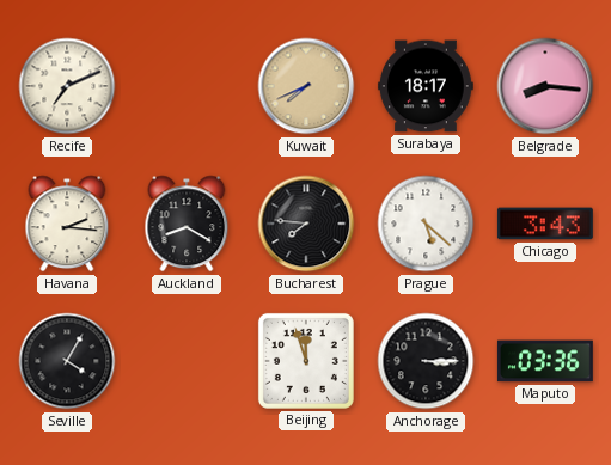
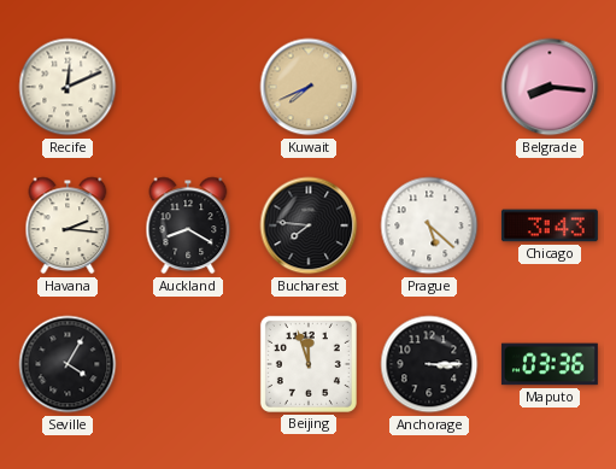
Recife: 7:11 -> 12:11 (68, 87)
Surabaya: 18:17 -> none (426, 86)
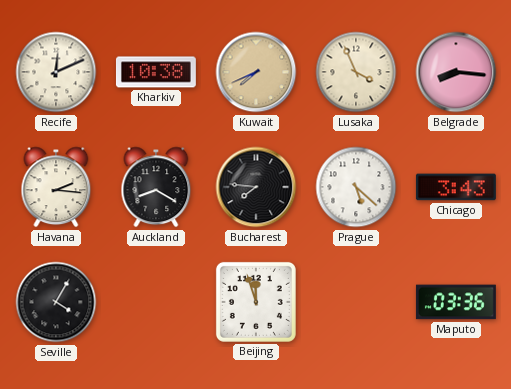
Kharkiv: none -> 10:38 (156, 72)
Lusaka: none -> 3:56 (356, 72)
Anchorage: 3:15 -> none (429, 364)
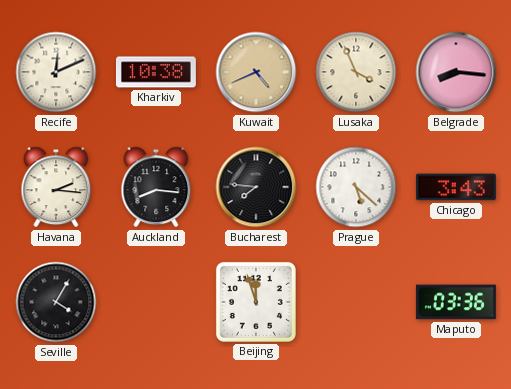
Kuwait: 7:41 -> 4:41 (256, 72)
Auckland: 8:20 -> 8:16 (156, 187)
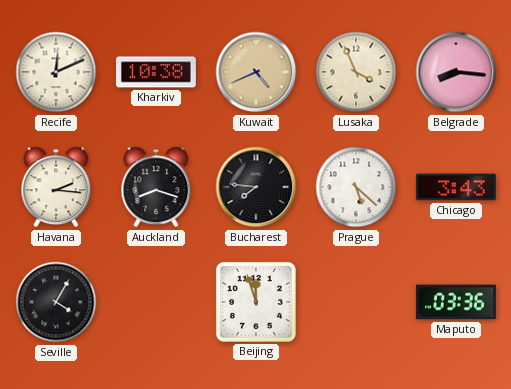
Auckland: 8:16 -> 8:18 (156, 187)
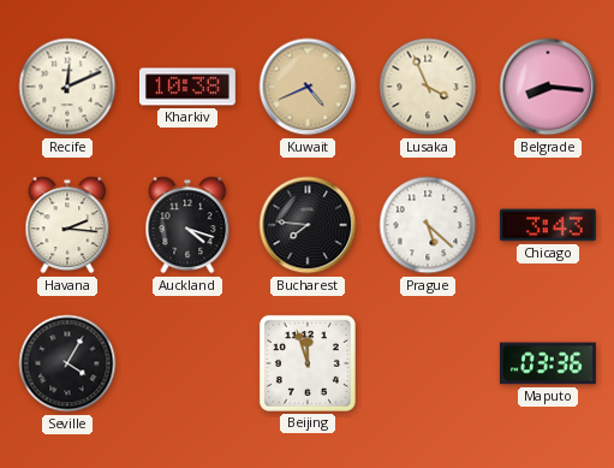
Auckland: 8:18 -> 4:18 (187, 225)
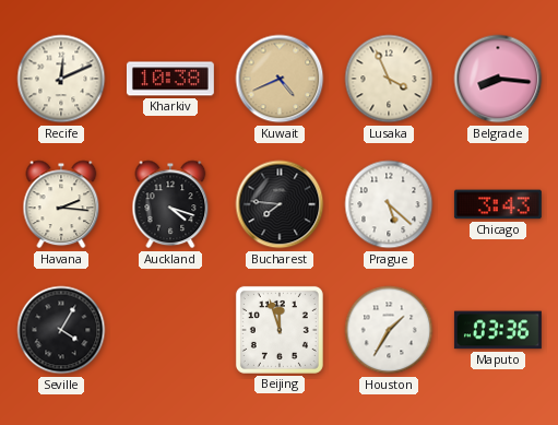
Houston: none -> 1:35 (389, 330)
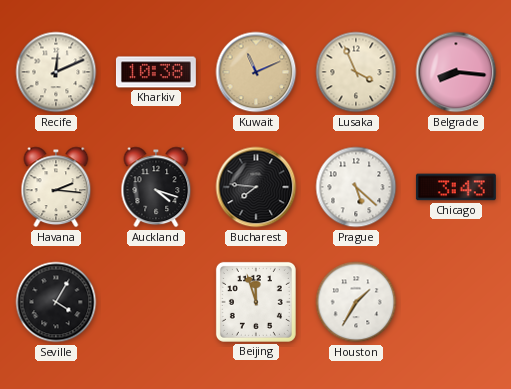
Kuwait: 4:41 -> 11:11 (256, 72)
Maputo: 03:36 -> none (498, 330)
